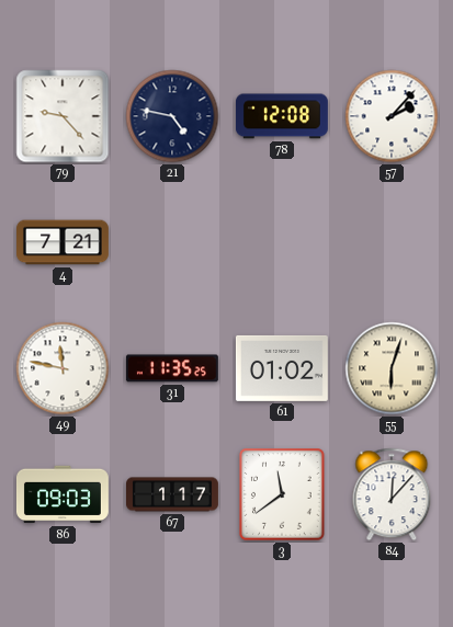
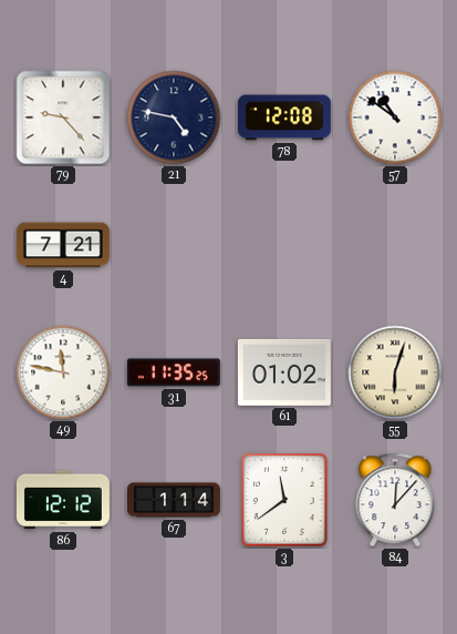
57: 2:07 -> 10:51 (395, 117)
86: 09:03 -> 12:12 (63, 500)
67: 1:17 -> 1:14 (175, 500)
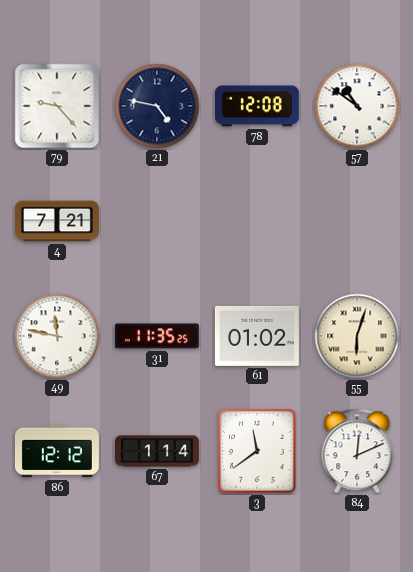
84: 12:07 -> 12:11 (357, 451)
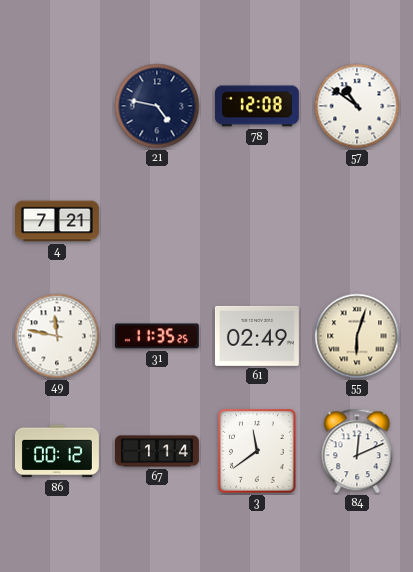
79: 9:23 -> none (57, 106)
61: 01:02 -> 02:49 (257, 336)
86: 12:12 -> 00:12 (57, 451)
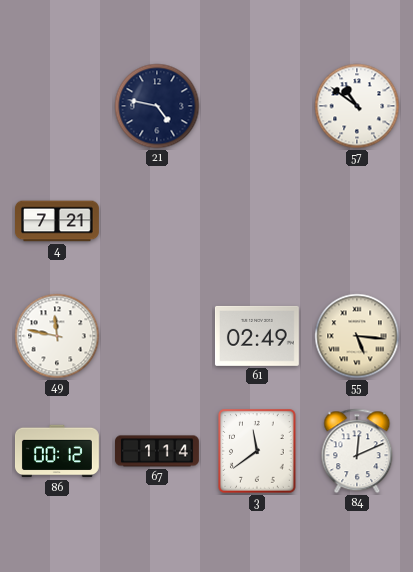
78: 12:08 -> none (257, 106)
31: 11:35 -> none (157, 336)
55: 6:03 -> 5:16 (357, 336)
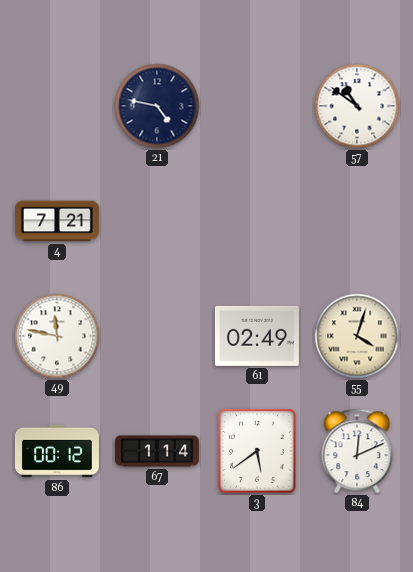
55: 5:16 -> 4:03 (357, 336)
3: 11:39 -> 5:39 (258, 452)
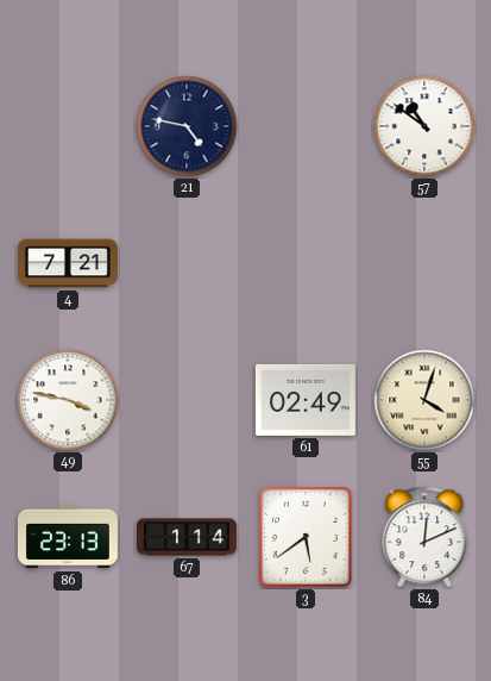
49: 11:47 -> 3:47 (68, 400)
86: 00:12 -> 23:13 (68, 537)
